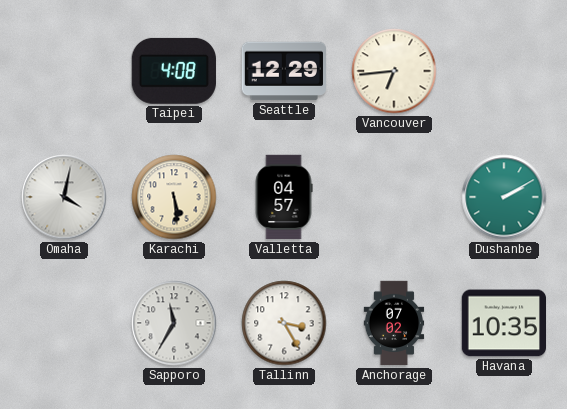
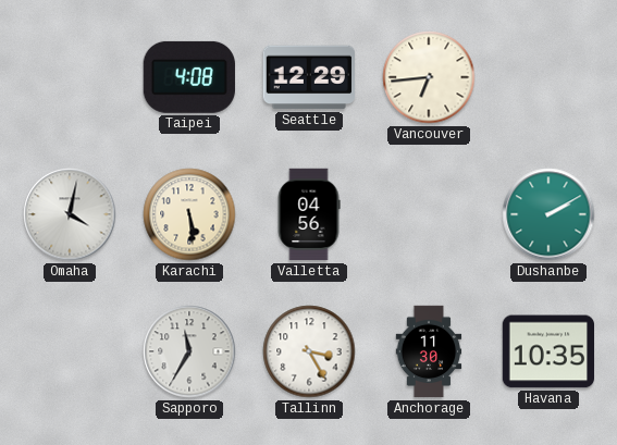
Valletta: 04:57 -> 04:56 (309, 214)
Anchorage: 07:02 -> 11:30 (429, 351)
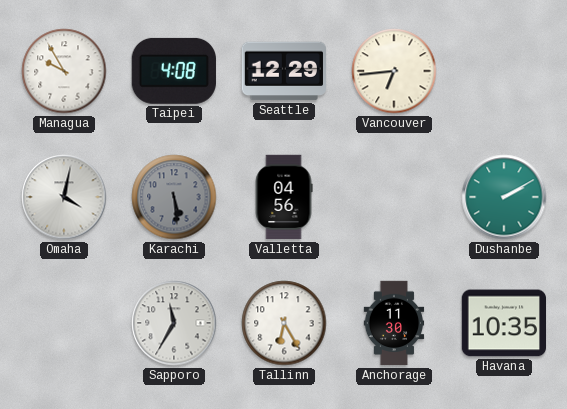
Managua: none -> 9:55 (64, 71)
Karachi dial: cream -> grey (174, 197)
Tallinn: 3:25 -> 6:25 (284, 323)
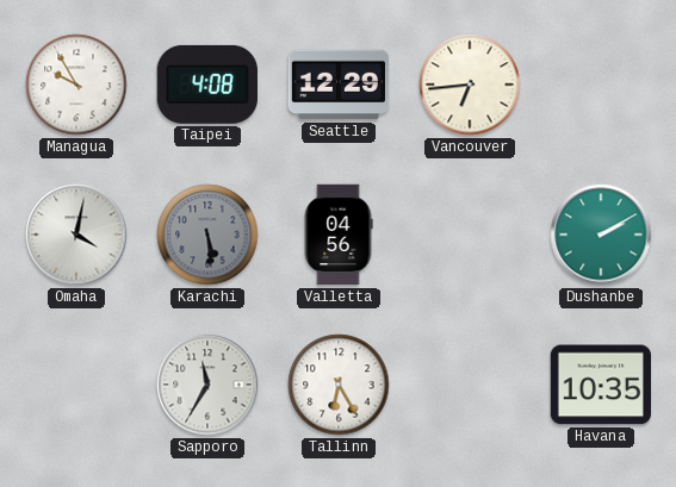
Anchorage: 11:30 -> none (394, 323)
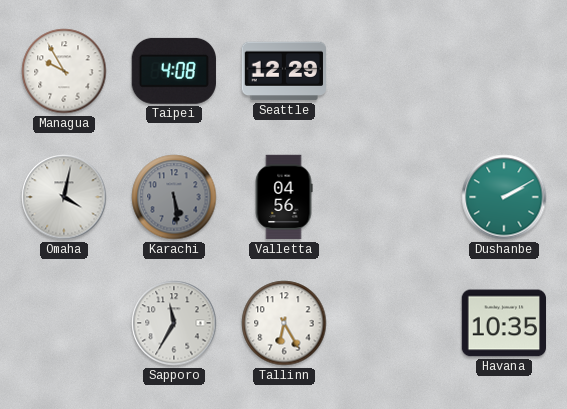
Vancouver: 6:44 -> none (470, 85)
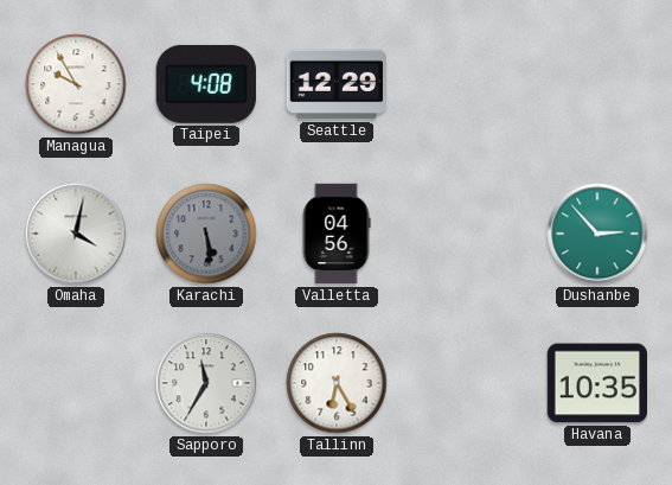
Dushanbe: 2:10 -> 2:53 (597, 234)
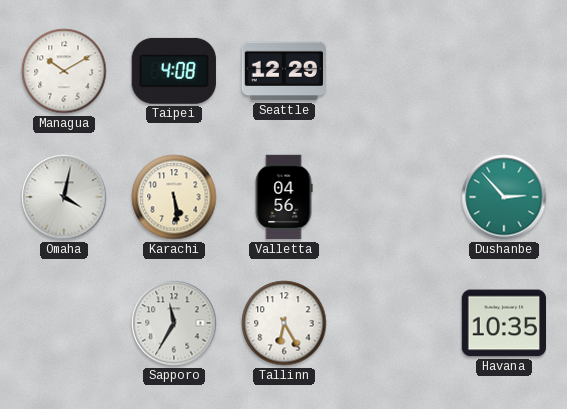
Managua: 9:55 -> 10:10 (64, 71)
Karachi dial: grey -> cream (174, 197)
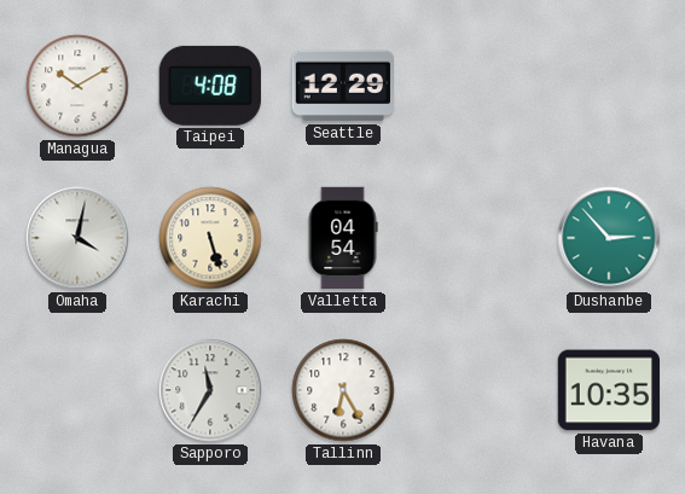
Karachi: 5:29 -> 5:27 (210, 238)
Valletta: 04:56 -> 04:54 (343, 238)
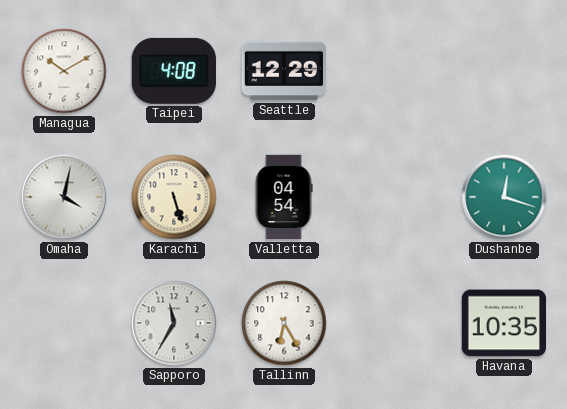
Dushanbe: 2:53 -> 12:18 (504, 197)
